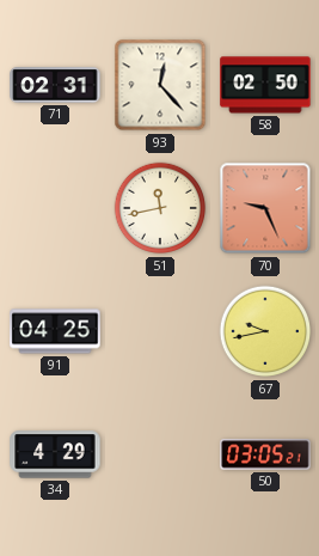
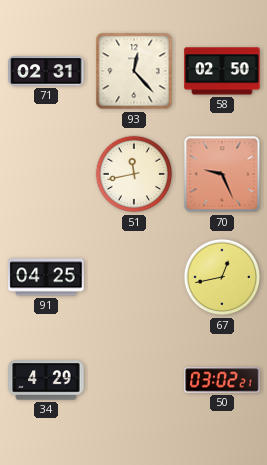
67: 9:43 -> 12:43 (222, 277)
50: 03:05 -> 03:02 (222, 380)
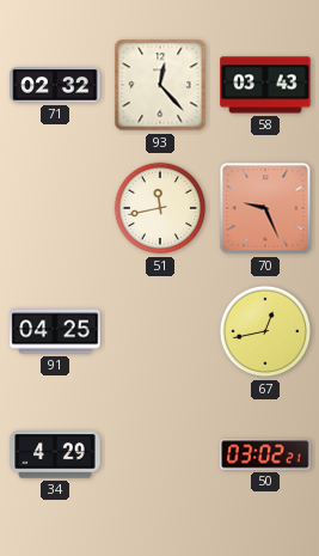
71: 02:31 -> 02:32 (55, 85)
58: 02:50 -> 03:43 (265, 85)
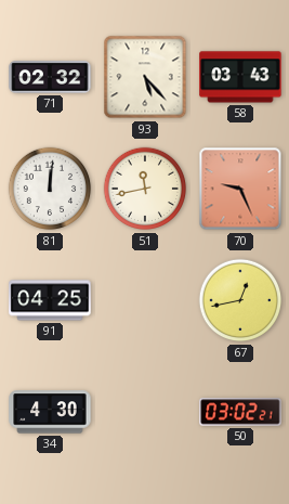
93: 12:23 -> 5:23 (145, 77)
81: none -> 12:01 (50, 189)
34: 4:29 -> 4:30 (50, 412)
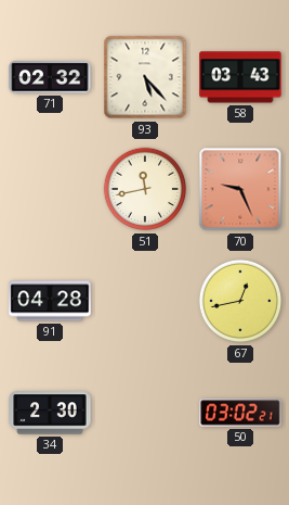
81: 12:01 -> none (50, 189)
91: 04:25 -> 04:28 (50, 301)
34: 4:30 -> 2:30 (50, 413)
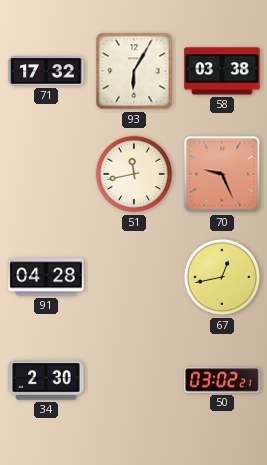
71: 02:32 -> 17:32 (46, 71)
93: 5:23 -> 6:05 (134, 71)
58: 03:43 -> 03:38 (222, 71)
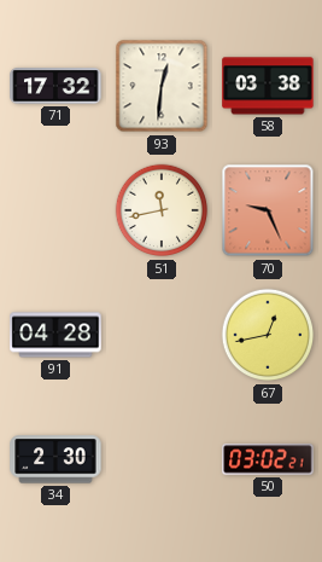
93: 6:05 -> 12:31 (162, 86)
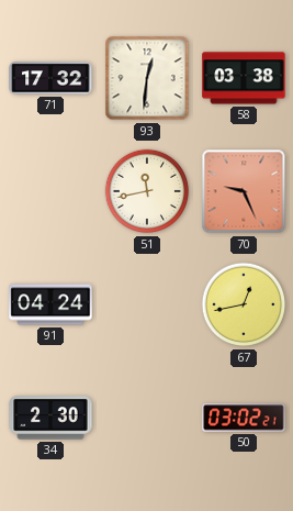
91: 04:28 -> 04:24 (50, 304)
